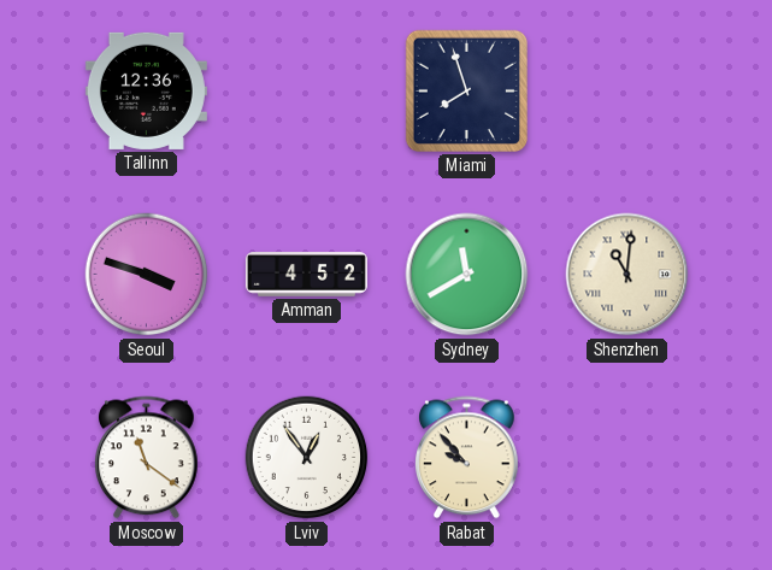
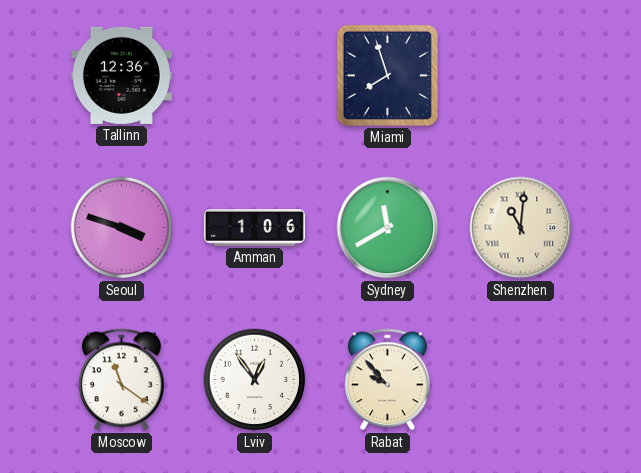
Amman: 4:52 -> 1:06 (254, 228)
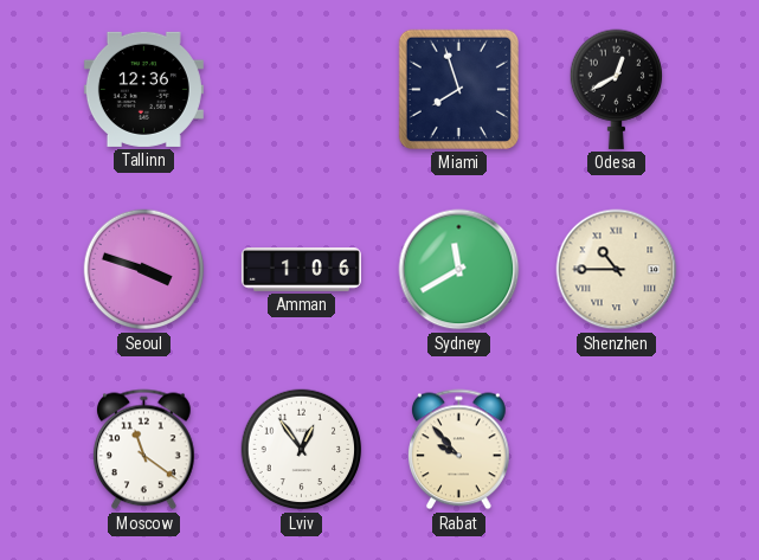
Odesa: none -> 12:40 (616, 89)
Shenzhen: 11:01 -> 10:45 (617, 270)
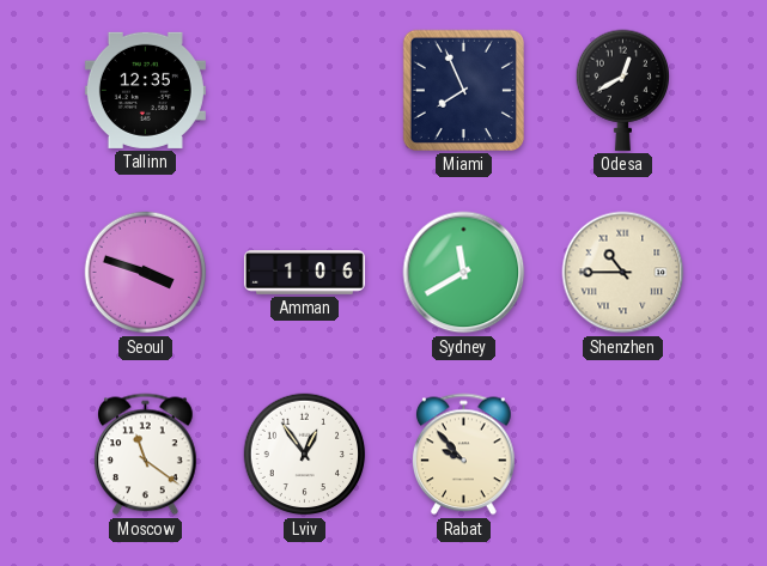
Tallinn: 12:36 -> 12:35 (145, 90)
Miami: 7:57 -> 7:56 (463, 90)
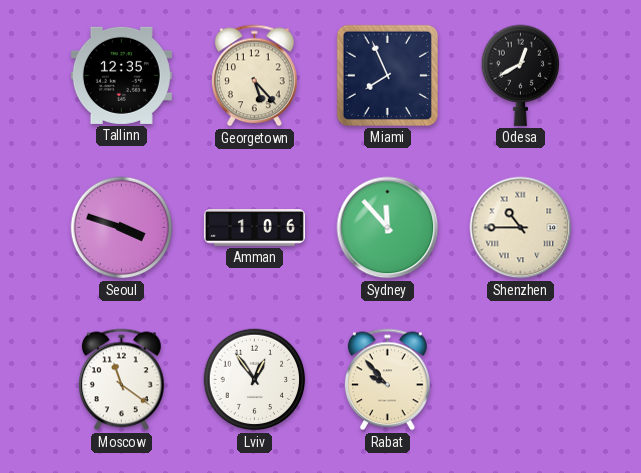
Georgetown: none -> 5:23 (255, 76)
Sydney: 11:40 -> 11:53 (388, 228)
